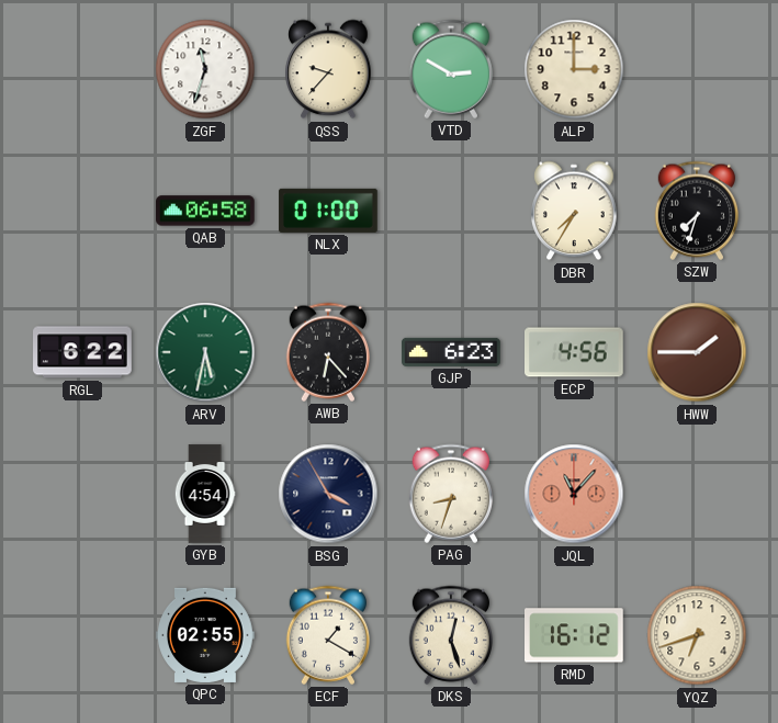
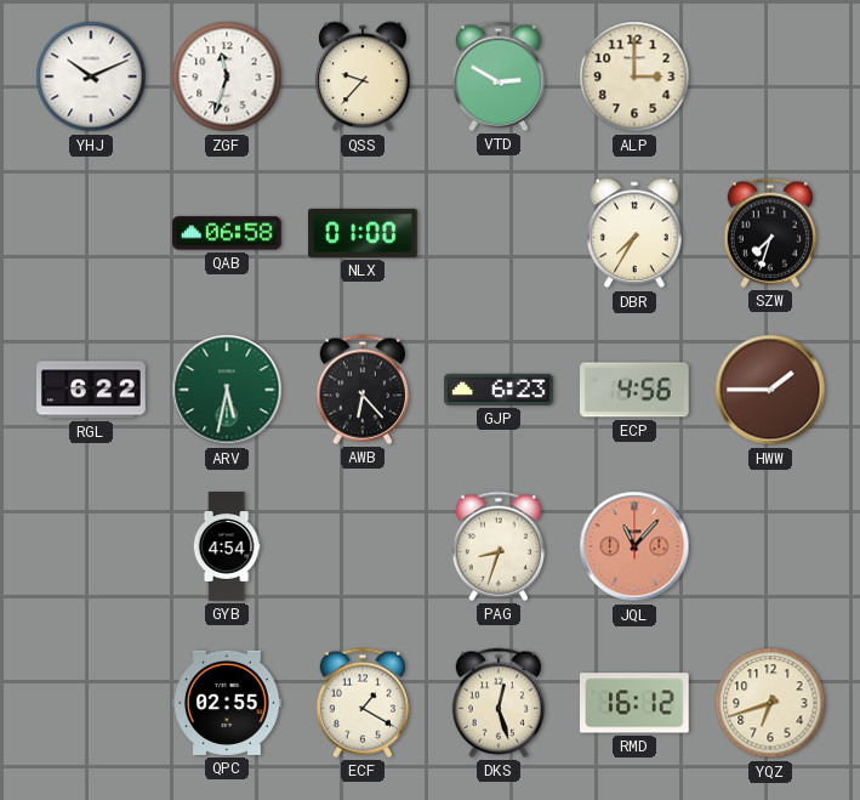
YHJ: none -> 10:11 (91, 76)
BSG: 3:55 -> none (328, 494)
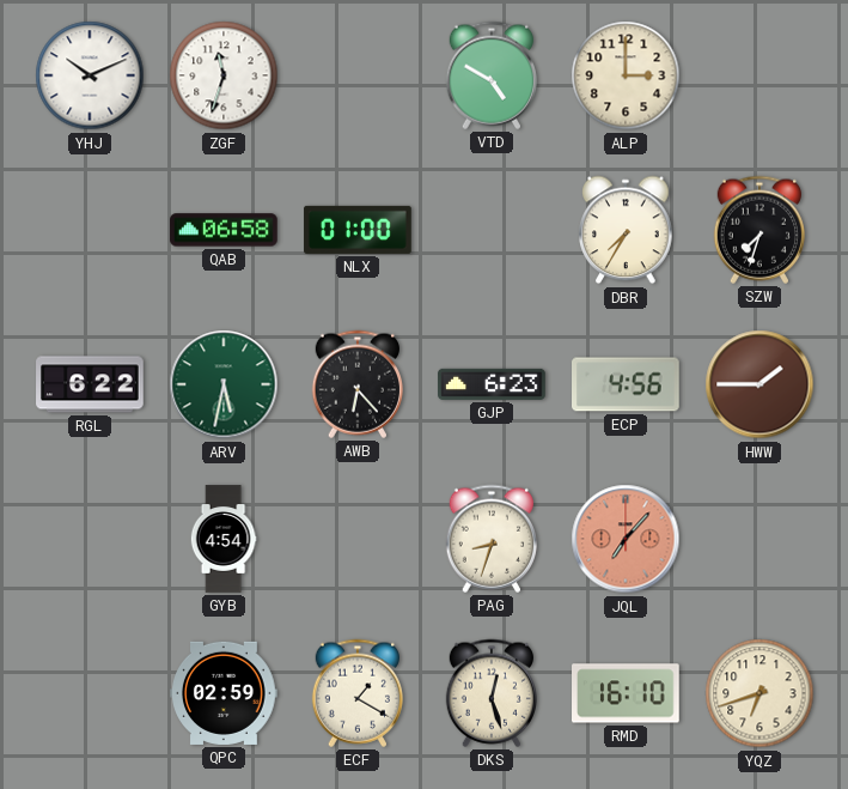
QSS: 9:37 -> none (363, 76)
VTD: 2:50 -> 4:50 (490, 75)
JQL: 11:07 -> 7:07 (626, 539)
QPC: 02:55 -> 02:59 (225, 693)
RMD: 16:12 -> 16:10 (627, 693)
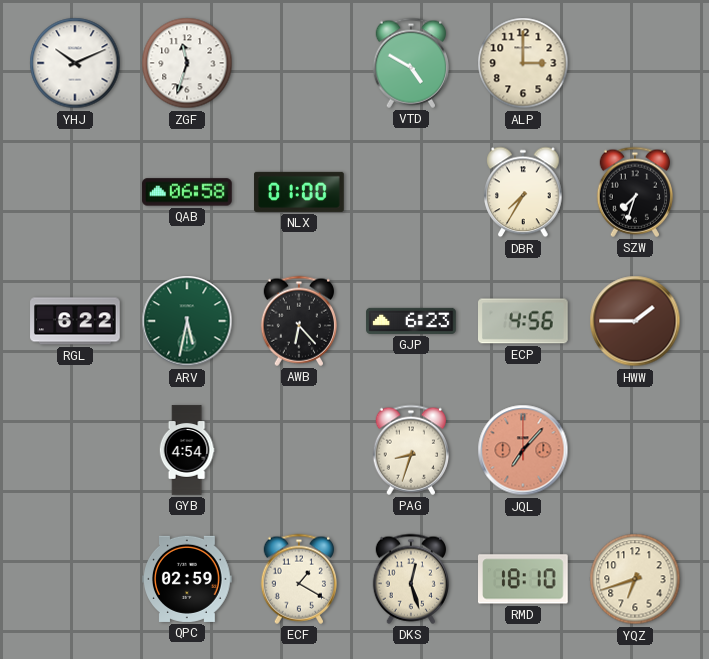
RMD: 16:10 -> 18:10 (524, 579)
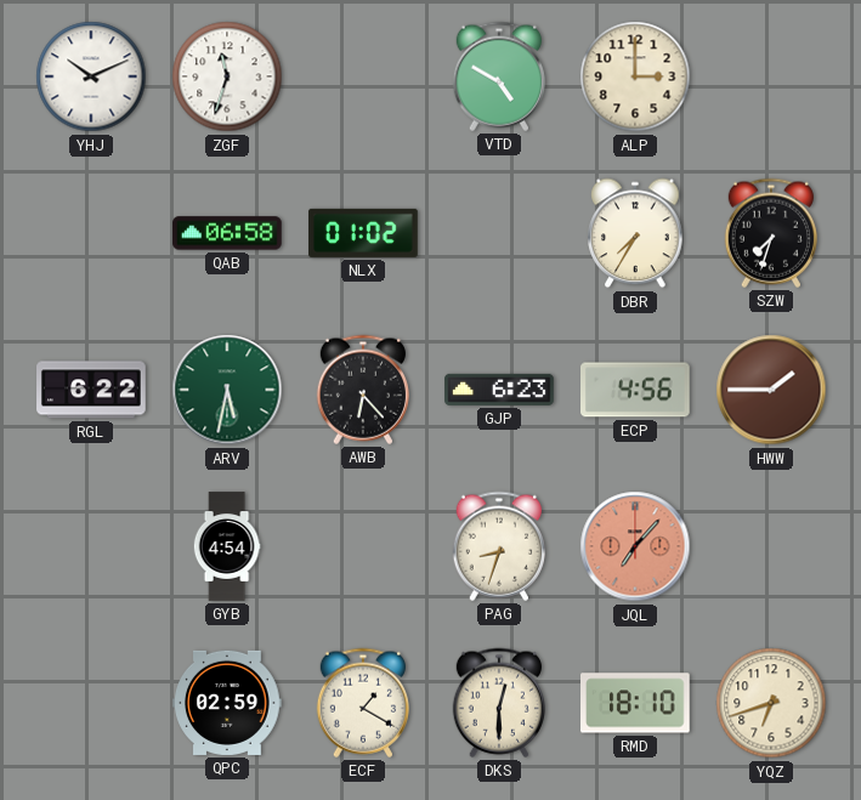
NLX: 01:00 -> 01:02 (363, 233)
DKS: 12:27 -> 12:30 (498, 703)
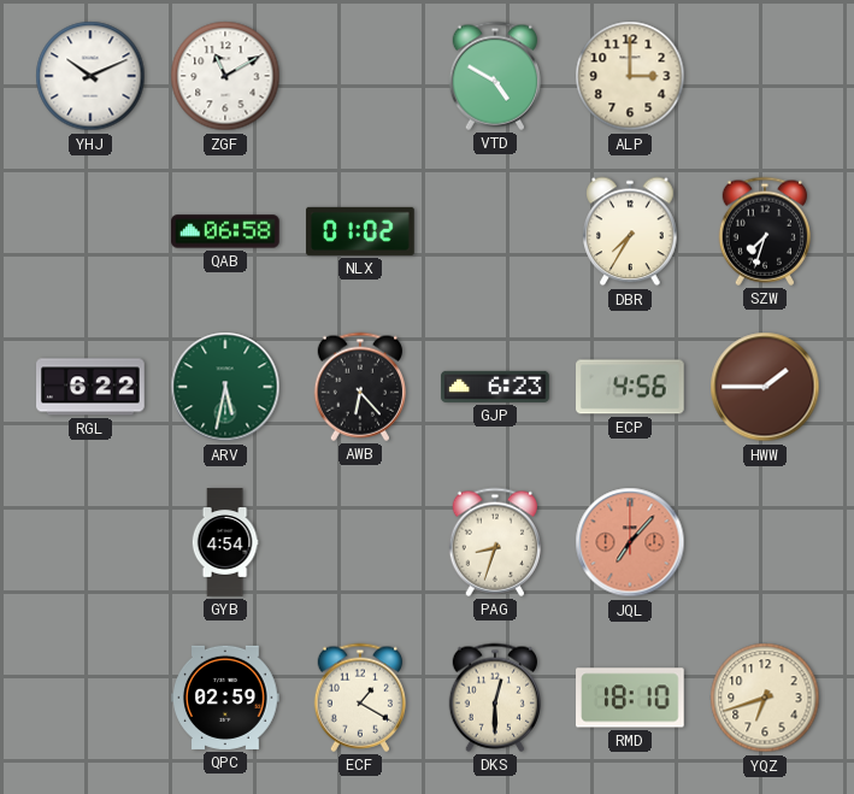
ZGF: 11:33 -> 11:10 (225, 76)
